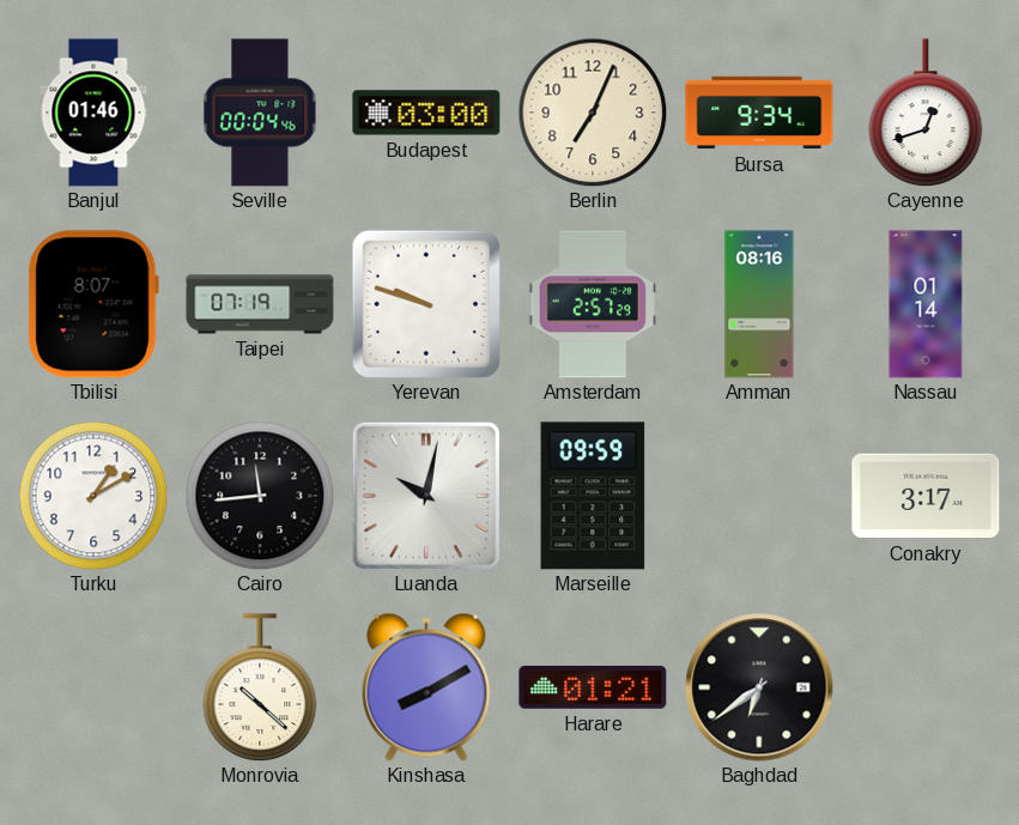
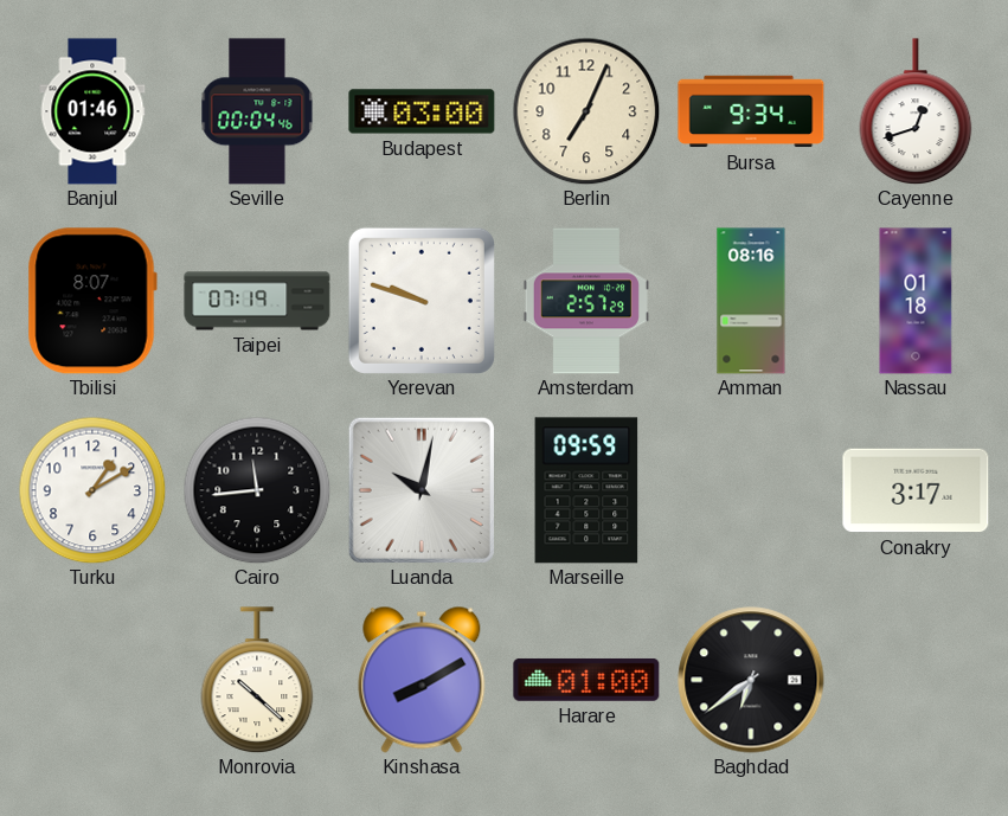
Nassau: 01:14 -> 01:18 (916, 301)
Harare: 01:21 -> 01:00 (586, 680)
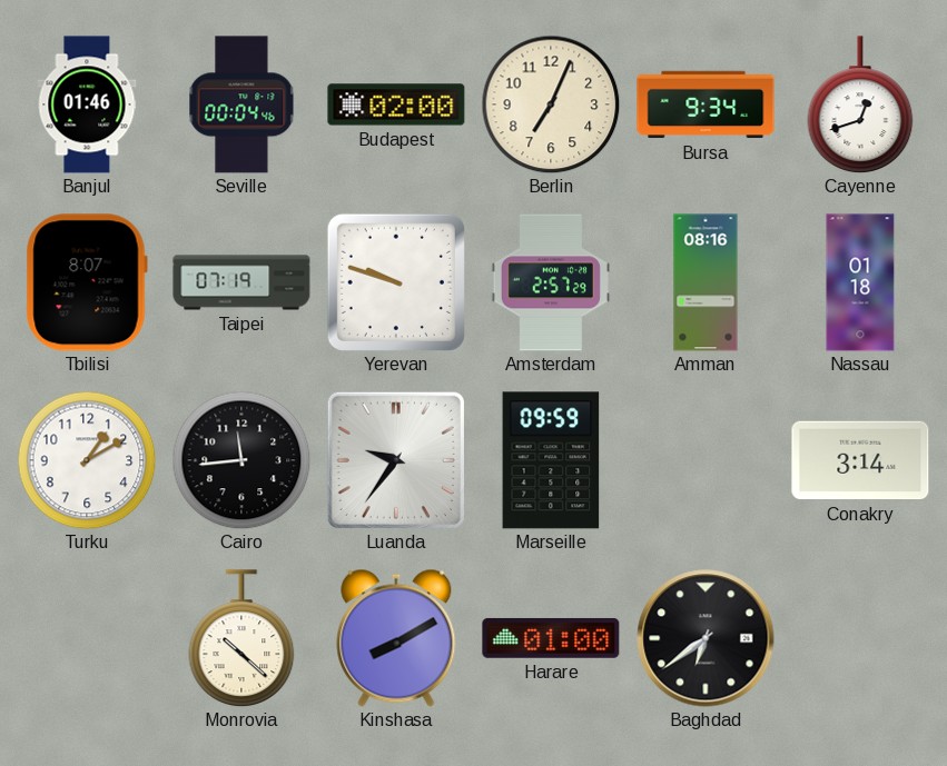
Budapest: 03:00 -> 02:00 (396, 105)
Luanda: 10:02 -> 9:36 (396, 460)
Conakry: 3:17 -> 3:14 (860, 460)
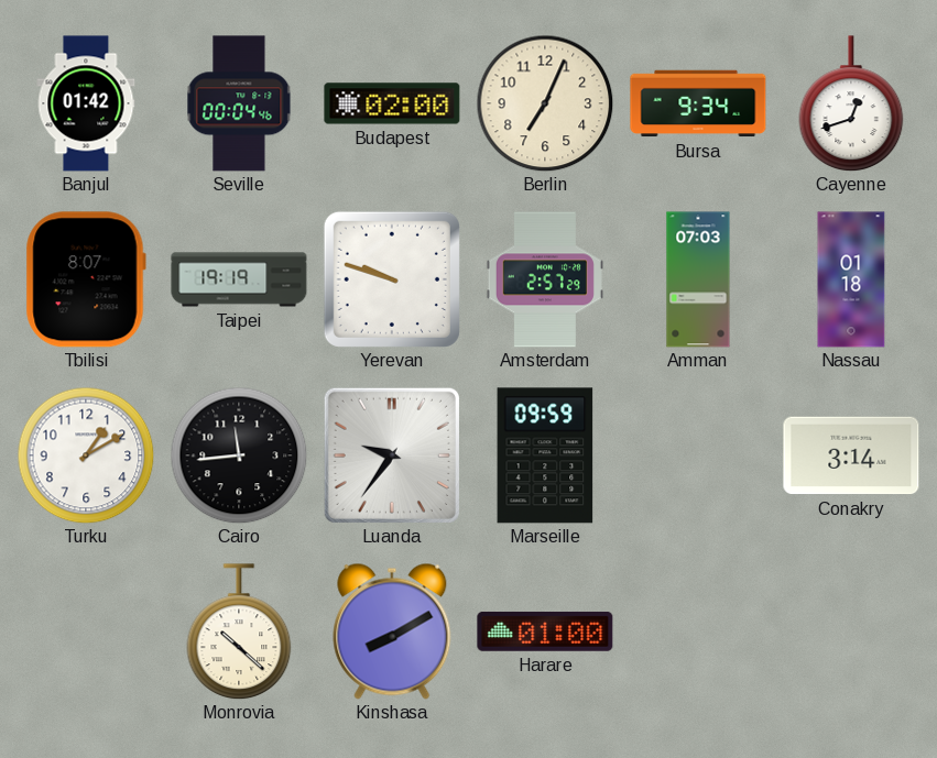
Banjul: 01:46 -> 01:42 (86, 103)
Taipei: 07:19 -> 19:19 (239, 279)
Amman: 08:16 -> 07:03 (698, 279)
Baghdad: 6:39 -> none (706, 638)
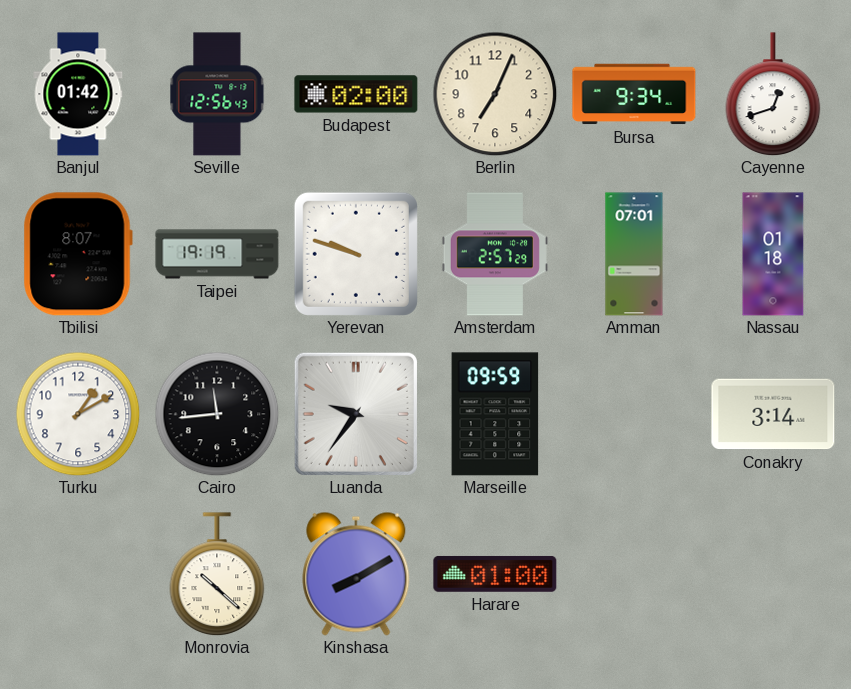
Seville: 00:04 -> 12:56 (217, 94)
Amman: 07:03 -> 07:01 (634, 254)
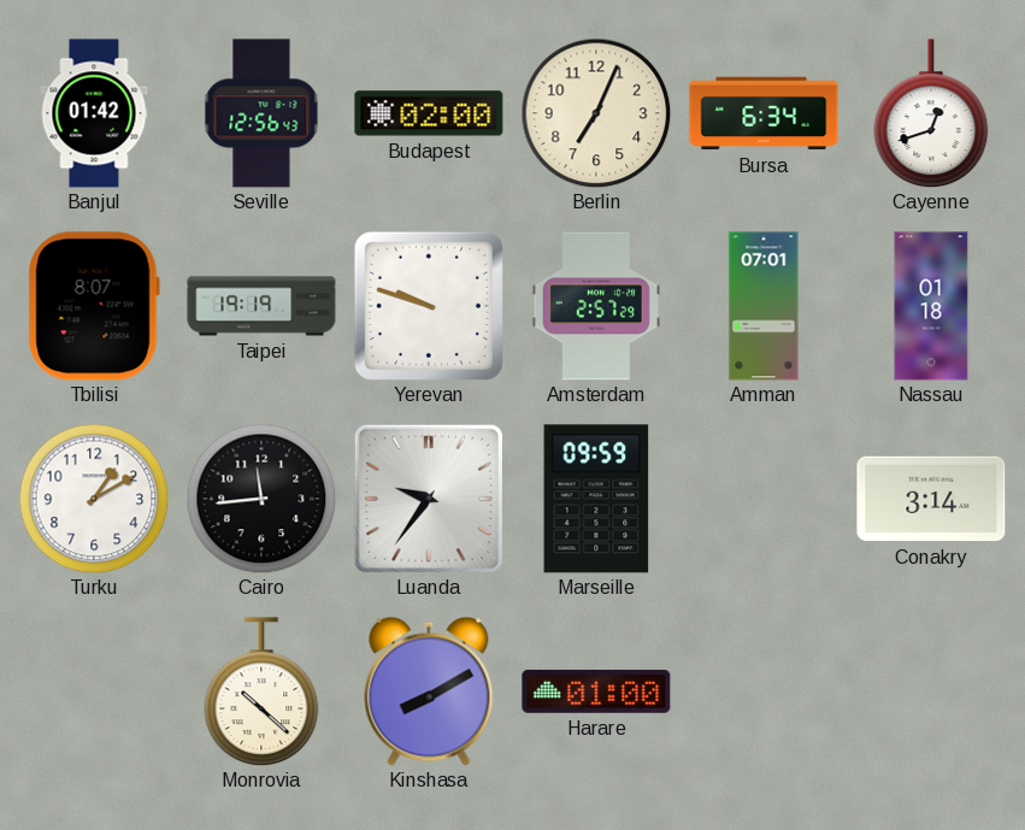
Bursa: 9:34 -> 6:34 (764, 113)
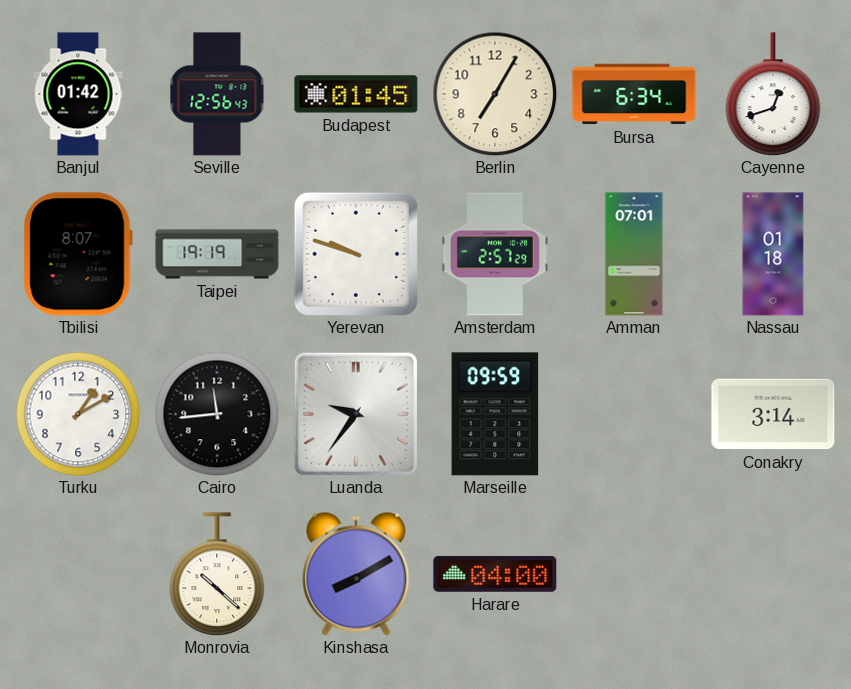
Budapest: 02:00 -> 01:45 (356, 94)
Berlin: 7:04 -> 7:05 (495, 94)
Harare: 01:00 -> 04:00 (495, 574)
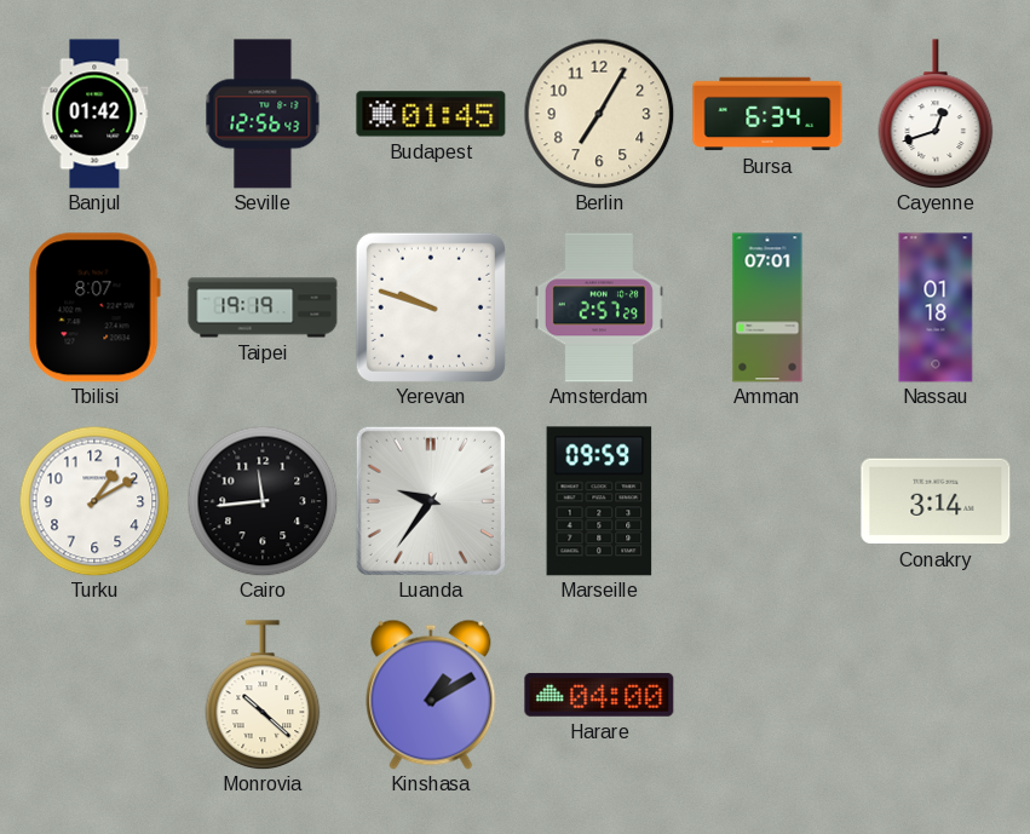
Kinshasa: 8:10 -> 1:10 (431, 695)
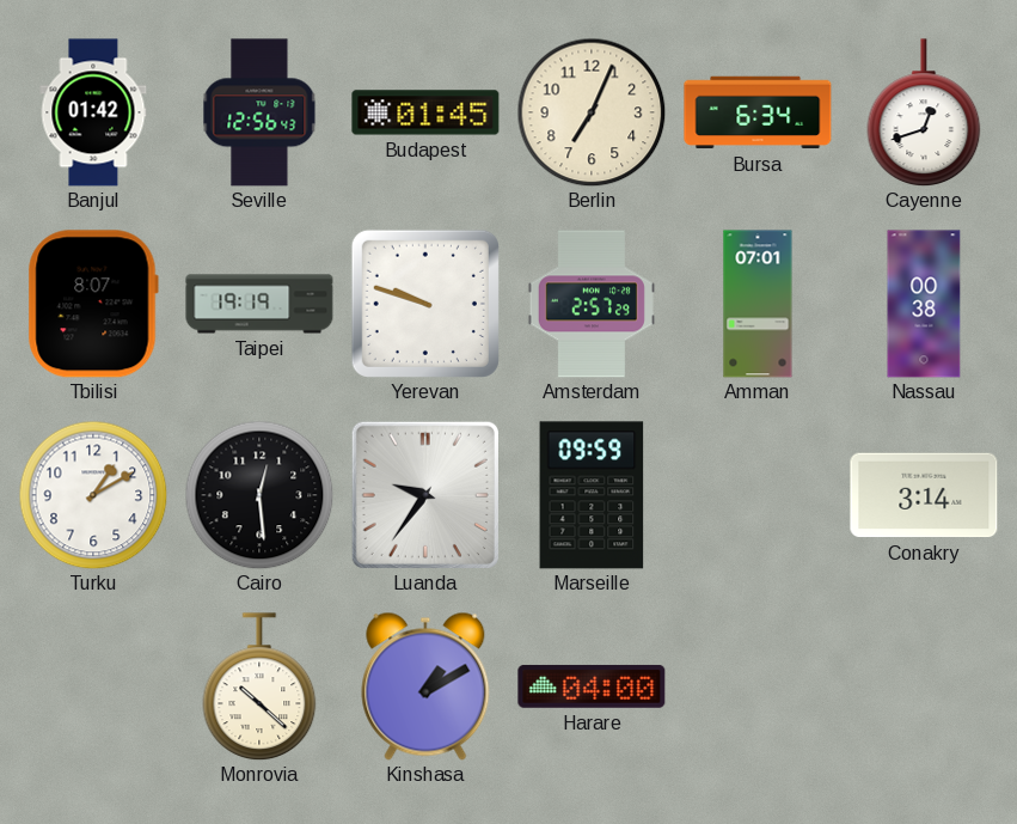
Berlin: 7:05 -> 7:04 (592, 112)
Nassau: 01:18 -> 00:38 (924, 304)
Cairo: 11:44 -> 12:29 (259, 495)
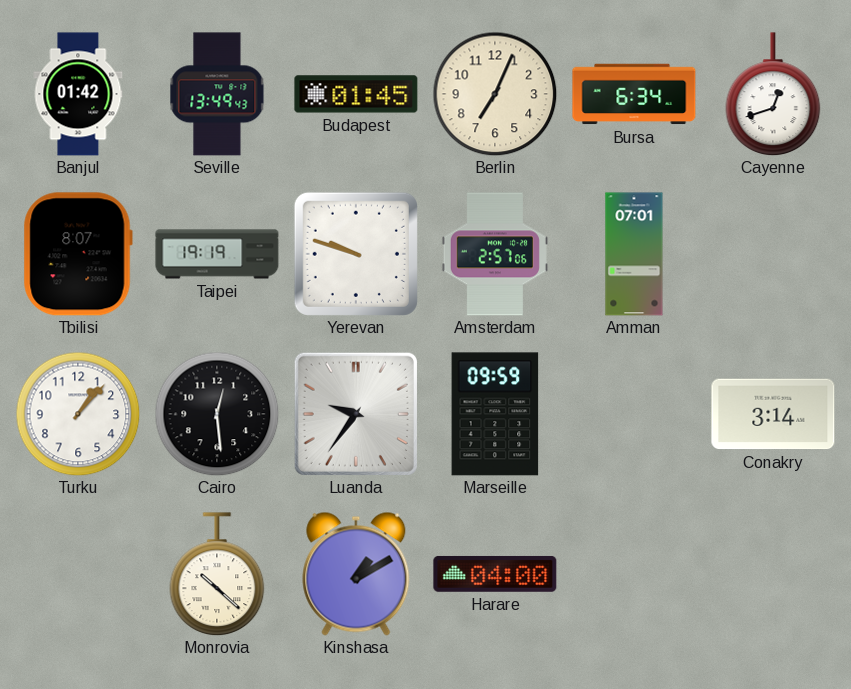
Seville: 12:56 -> 13:49 (217, 94)
Amsterdam: 2:57:29 -> 2:57:06 (495, 254)
Nassau: 00:38 -> none (924, 304)
Turku: 1:10 -> 1:07 (78, 414)
